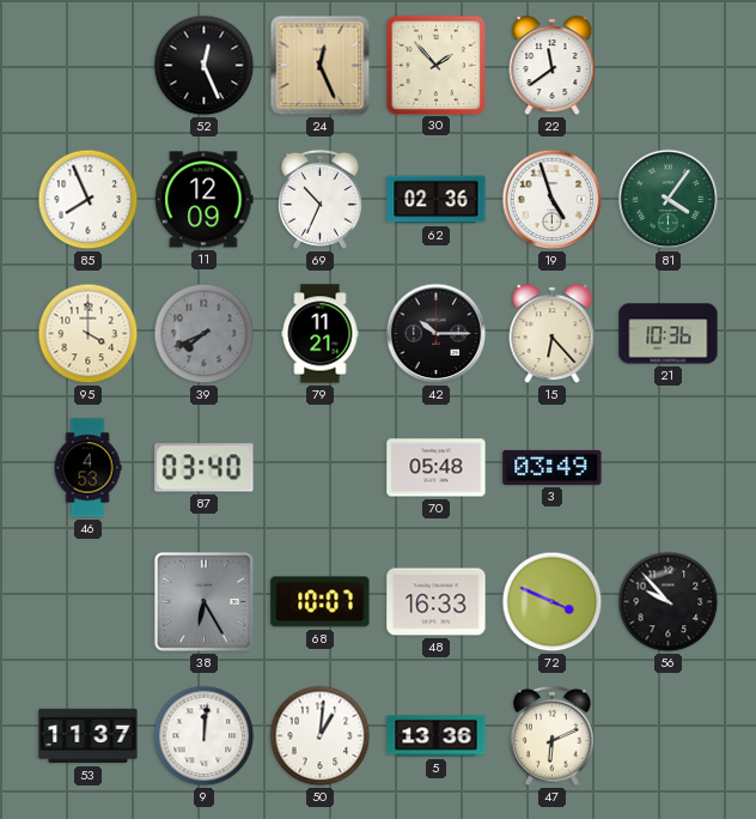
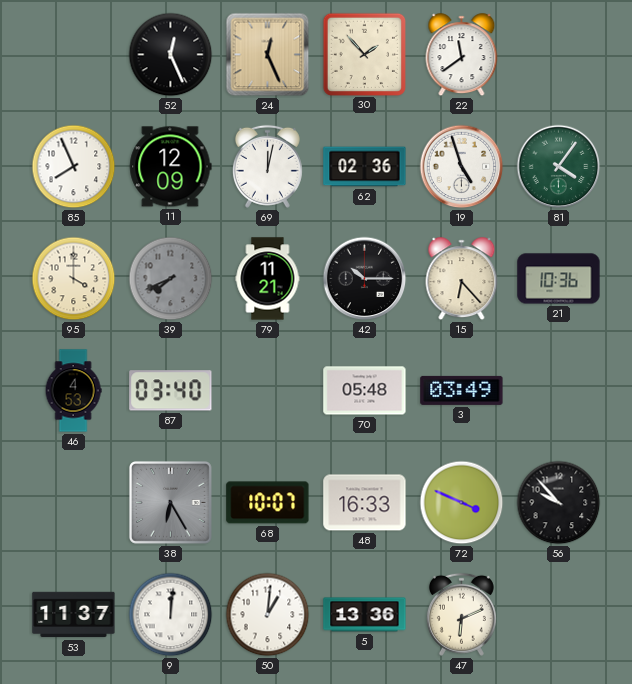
69: 10:34 -> 12:02 (267, 166)
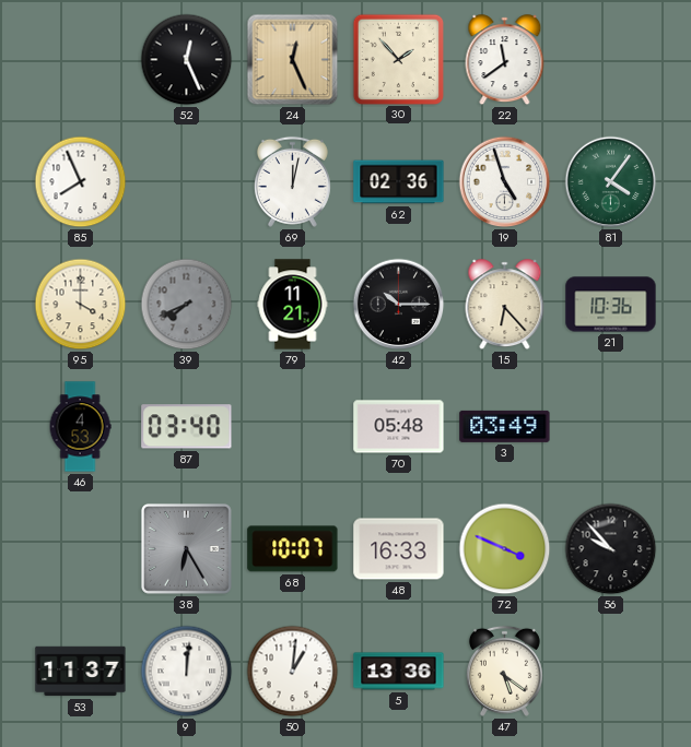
11: 12:09 -> none (171, 167)
47: 6:11 -> 5:21 (504, 671)
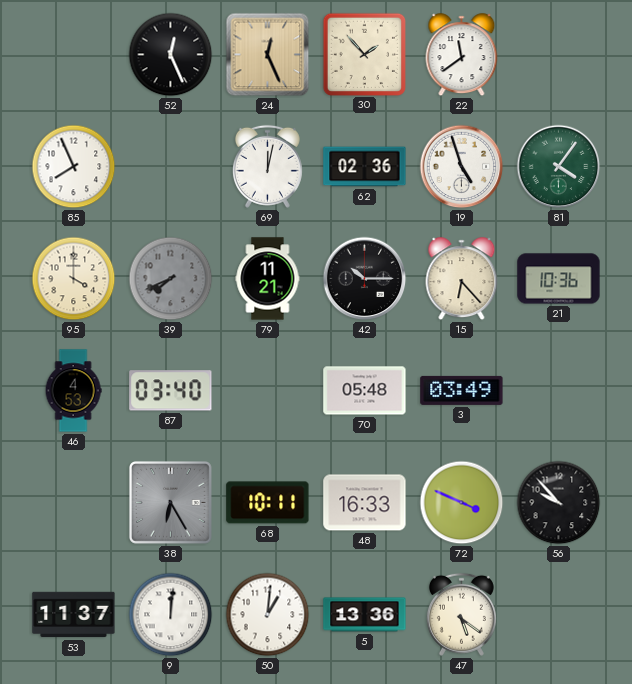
68: 10:07 -> 10:11 (268, 503)
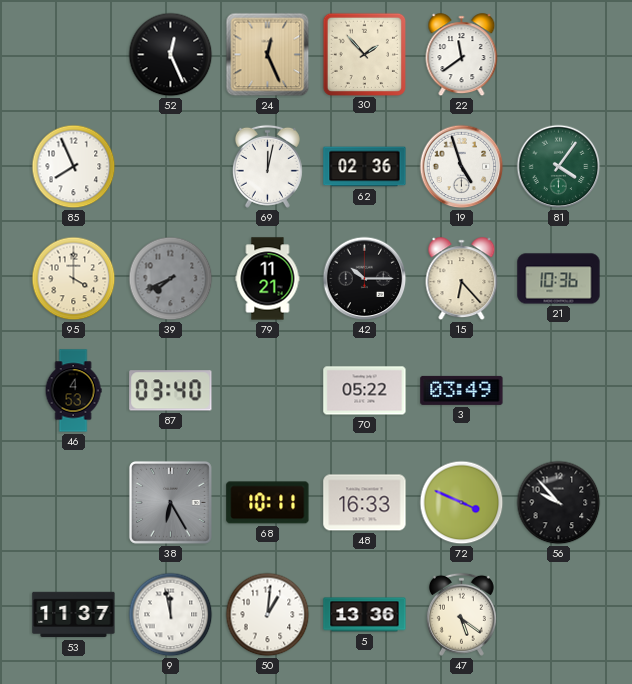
70: 05:48 -> 05:22 (365, 391)
9: 12:01 -> 11:58 (171, 615)
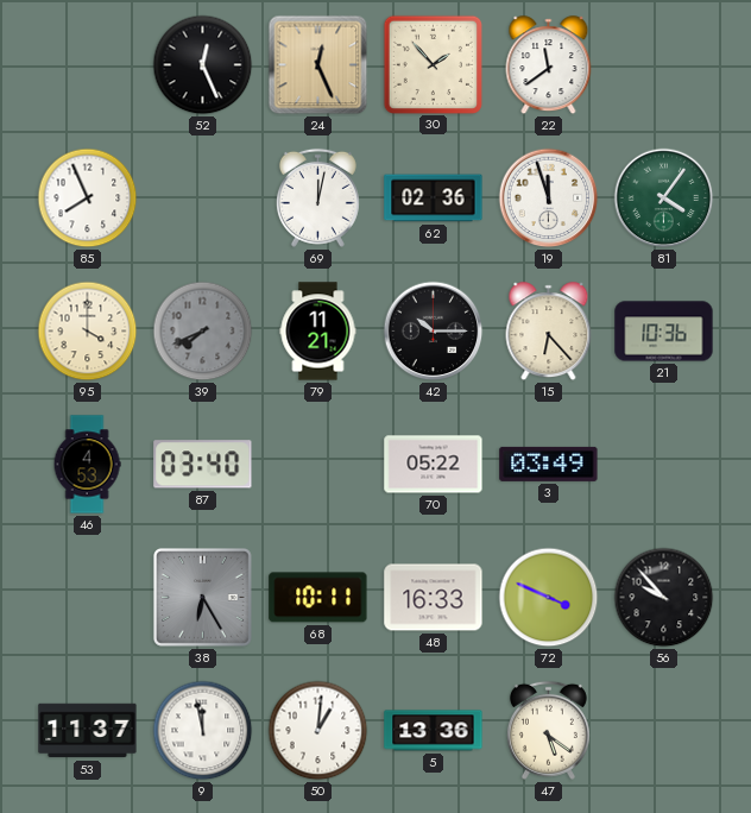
19: 4:57 -> 11:57 (549, 198)
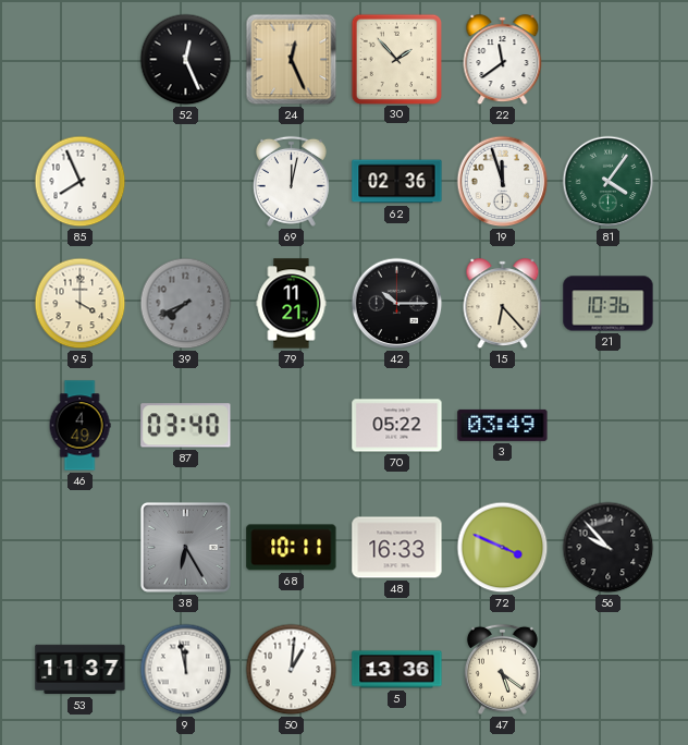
46: 4:53 -> 4:49 (79, 426)
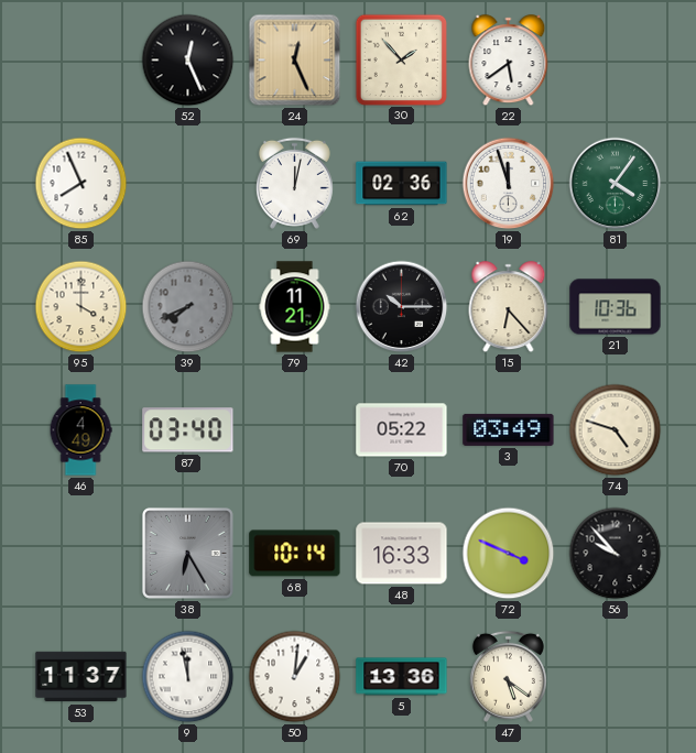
22: 11:39 -> 5:39 (509, 61)
74: none -> 4:48 (616, 430)
68: 10:11 -> 10:14 (295, 554)
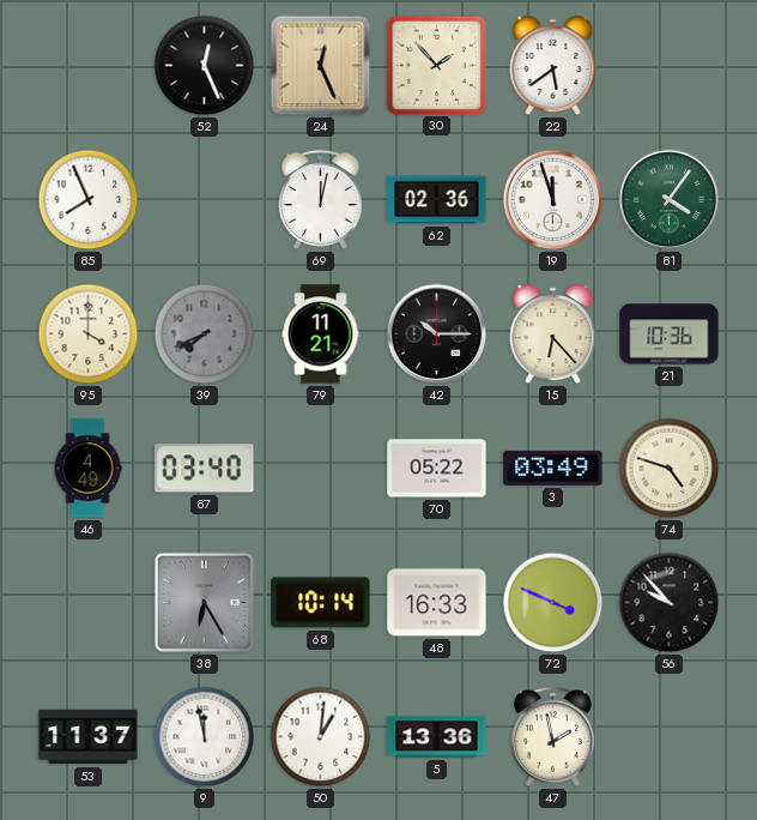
47: 5:21 -> 1:58 (552, 736)
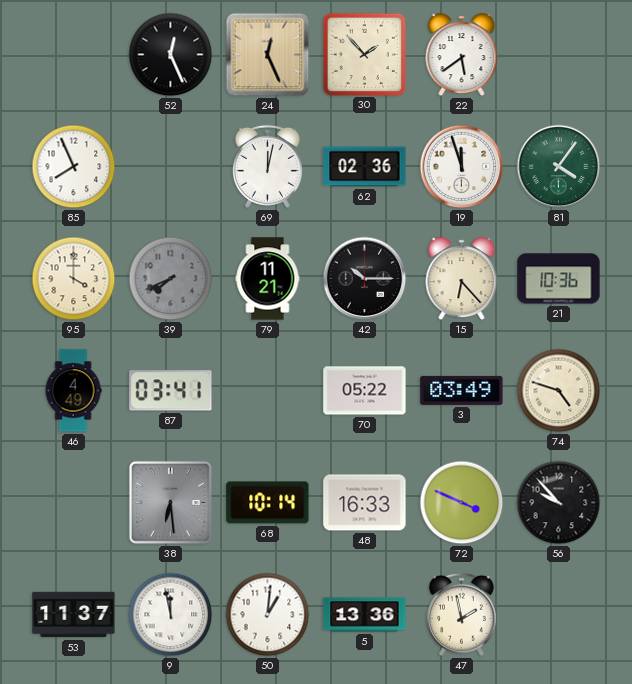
87: 03:40 -> 03:41 (171, 391)
38: 6:25 -> 6:29 (170, 502)
